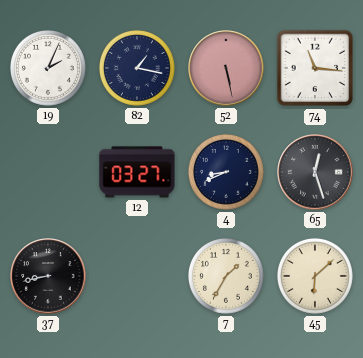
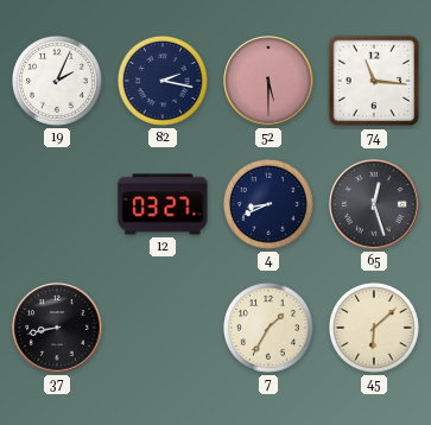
82: 1:17 -> 2:17 (163, 81)
52: 5:28 -> 5:30 (268, 81)
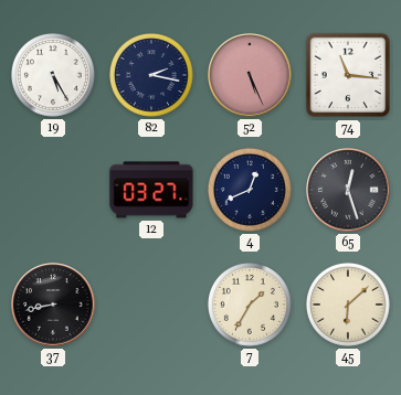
19: 2:04 -> 5:25 (53, 75)
52: 5:30 -> 5:26 (250, 75)
4: 8:41 -> 12:41 (250, 190)
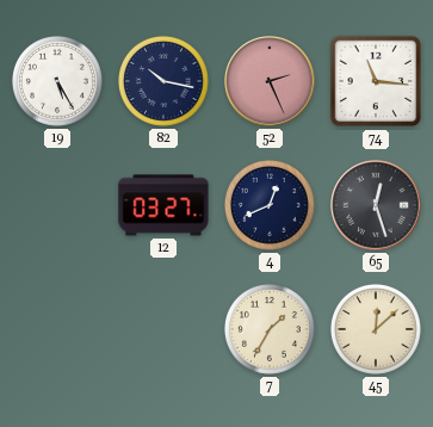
82: 2:17 -> 10:17 (163, 81)
52: 5:26 -> 2:26 (270, 81)
37: 8:43 -> none (53, 305)
45: 6:08 -> 12:08 (376, 329)
